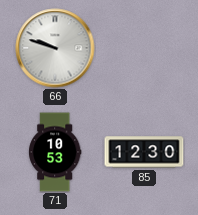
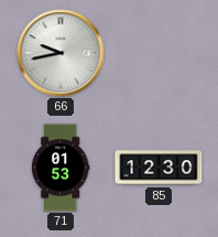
66: 9:48 -> 9:43 (61, 53)
71: 10:53 -> 01:53 (61, 168)
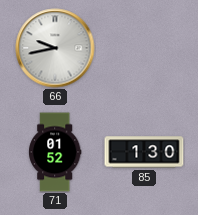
71: 01:53 -> 01:52 (55, 152)
85: 12:30 -> 1:30 (144, 152)
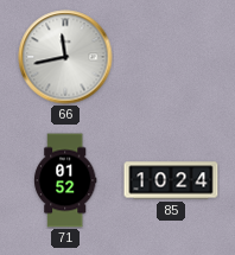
66: 9:43 -> 11:43 (65, 57)
85: 1:30 -> 10:24 (171, 180)
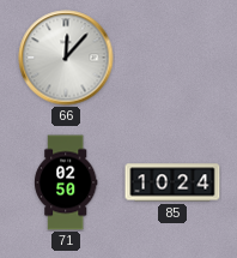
66: 11:43 -> 12:07 (66, 58)
71: 01:52 -> 02:50 (66, 182)
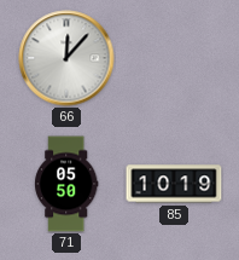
71: 02:50 -> 05:50 (66, 184)
85: 10:24 -> 10:19 (174, 184)
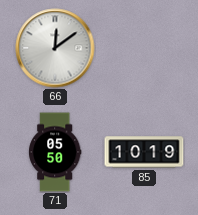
66: 12:07 -> 12:09 (55, 48)
